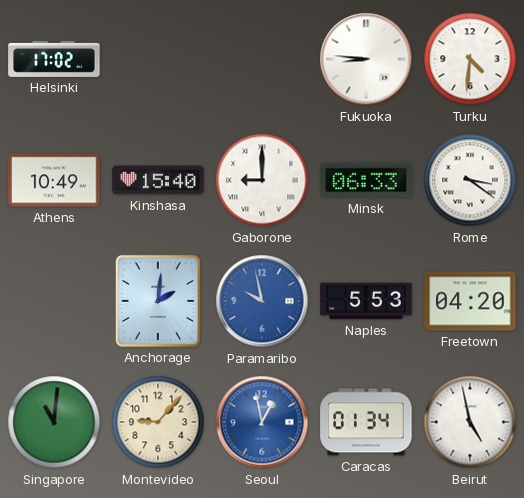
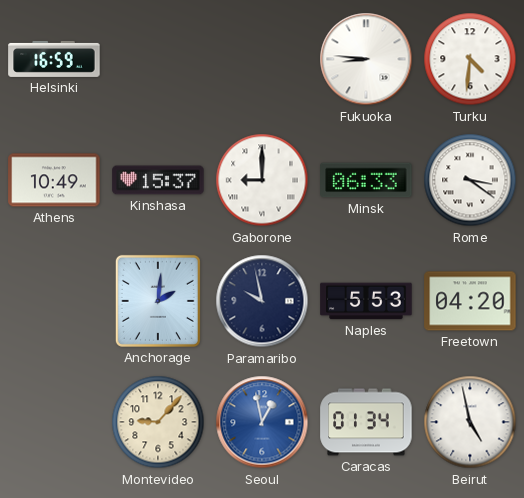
Helsinki: 17:02 -> 16:59 (54, 59)
Kinshasa: 15:40 -> 15:37 (158, 180)
Paramaribo dial: blue -> navy (262, 301)
Singapore: 11:01 -> none (54, 422)
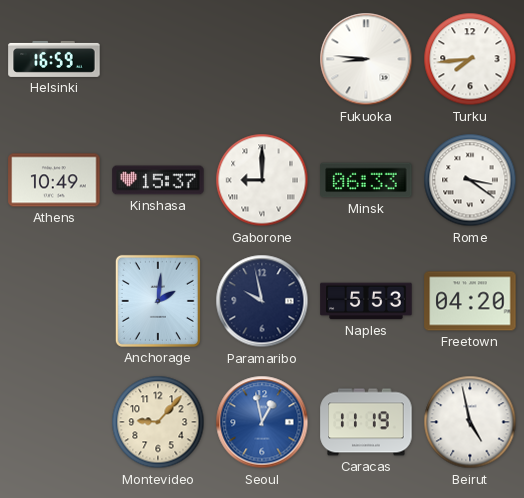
Turku: 4:31 -> 7:44 (470, 59)
Caracas: 01:34 -> 11:19 (366, 422)
